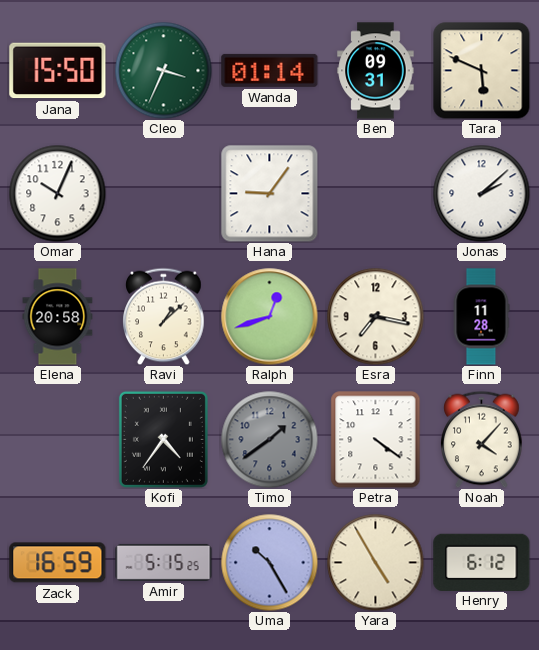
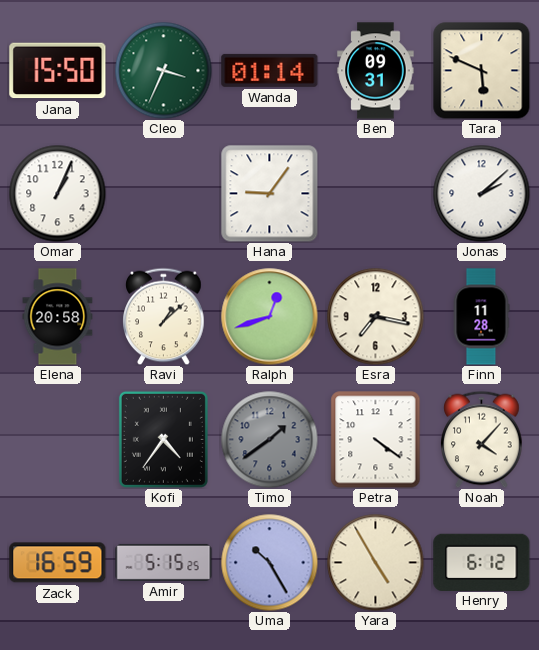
Omar: 10:04 -> 1:04 (57, 193)
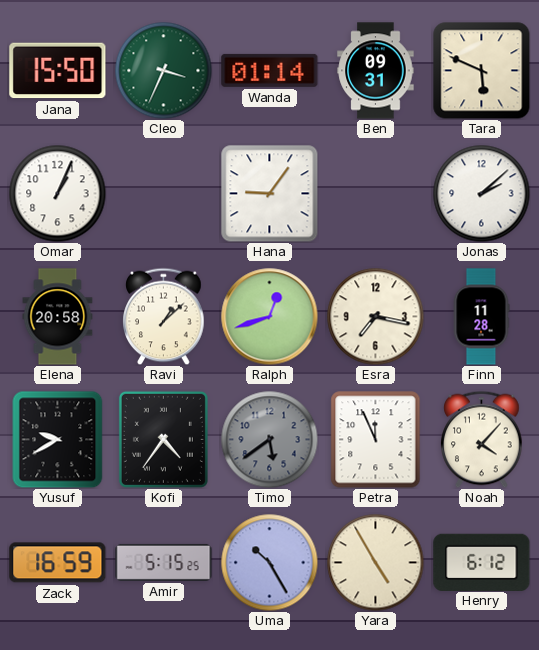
Yusuf: none -> 9:40 (58, 439)
Timo: 1:39 -> 5:39 (269, 439)
Petra: 4:21 -> 11:56 (376, 440)
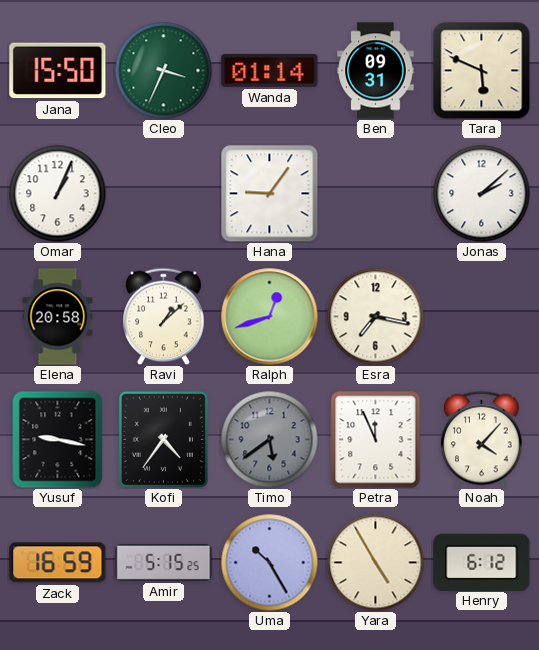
Finn: 11:28 -> none (481, 317)
Yusuf: 9:40 -> 9:17 (58, 439)
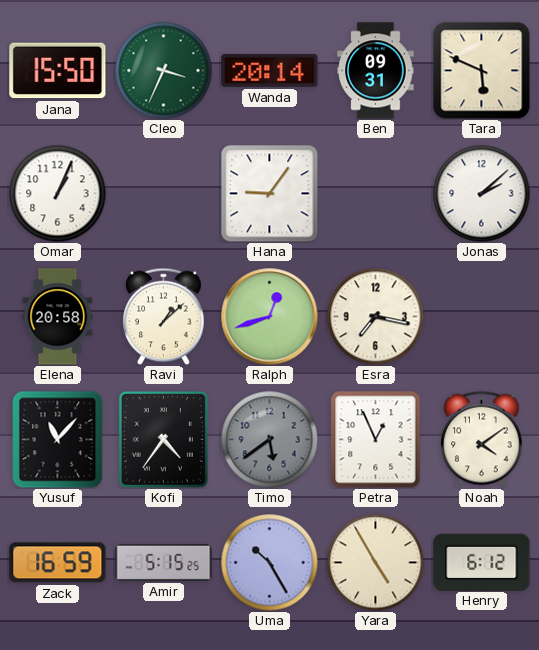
Wanda: 01:14 -> 20:14 (270, 70)
Yusuf: 9:17 -> 11:07 (58, 439)
Petra: 11:56 -> 12:56 (376, 440)
Noah: 4:07 -> 4:09 (482, 439)
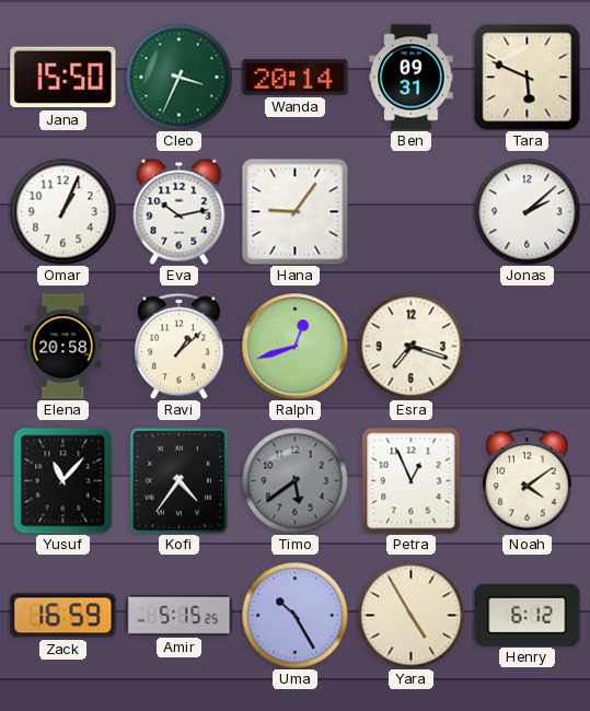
Eva: none -> 10:13 (180, 211)
Esra: 7:17 -> 7:18 (410, 346)
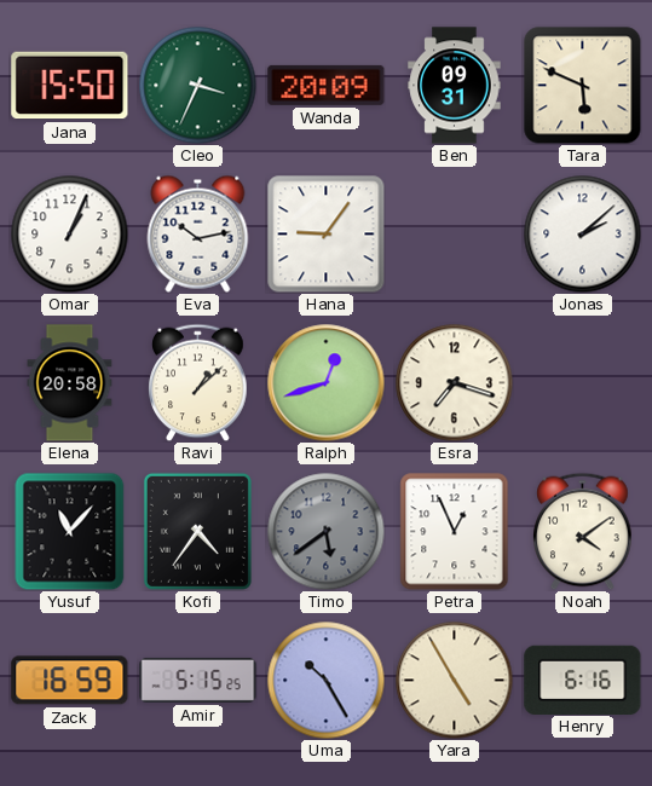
Wanda: 20:14 -> 20:09 (327, 85)
Henry: 6:12 -> 6:16 (583, 680)
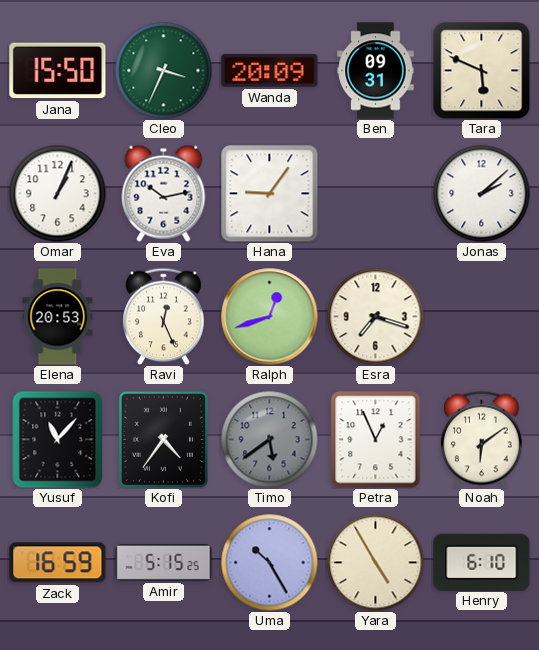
Elena: 20:58 -> 20:53 (58, 317)
Ravi: 1:08 -> 12:26 (164, 316)
Noah: 4:09 -> 6:09 (482, 439)
Henry: 6:16 -> 6:10 (482, 562)
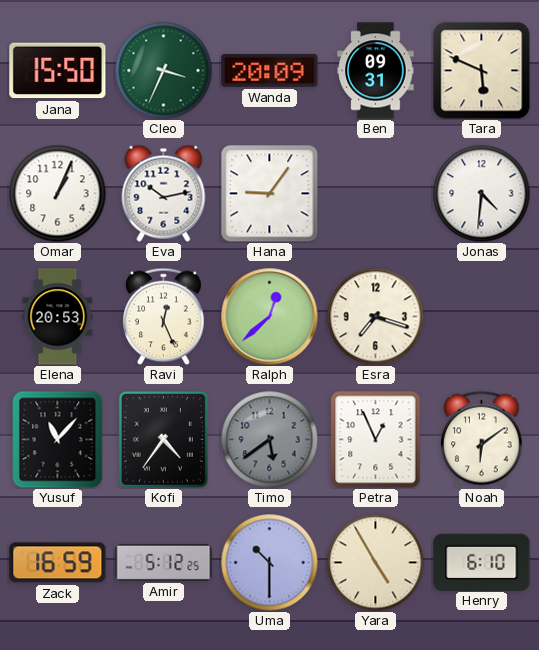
Jonas: 2:08 -> 4:31 (481, 193)
Ralph: 12:42 -> 12:38 (270, 317)
Amir: 5:15 -> 5:12 (164, 562)
Uma: 10:25 -> 10:30 (269, 562)
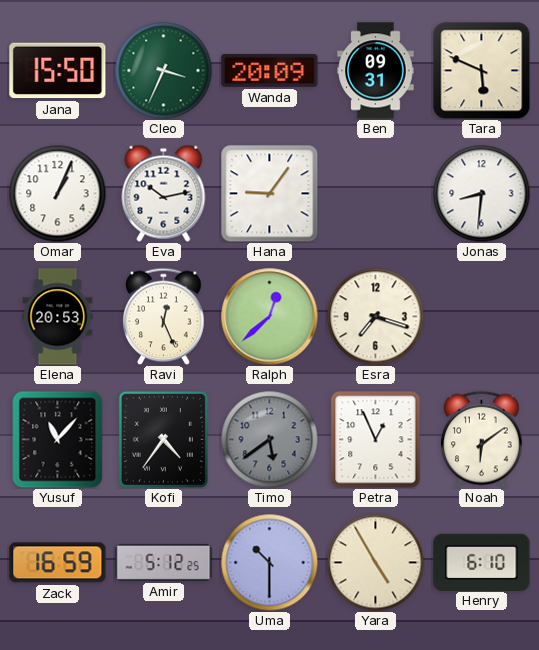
Jonas: 4:31 -> 8:31 (481, 193)
